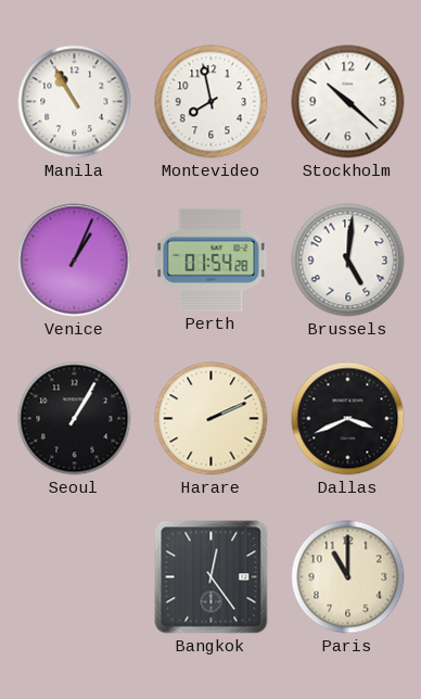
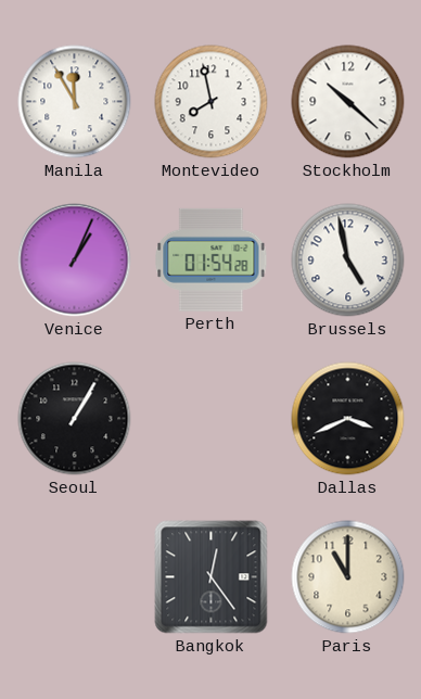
Manila: 10:55 -> 11:55 (75, 102)
Brussels: 5:01 -> 4:58 (348, 260)
Harare: 2:11 -> none (212, 419)
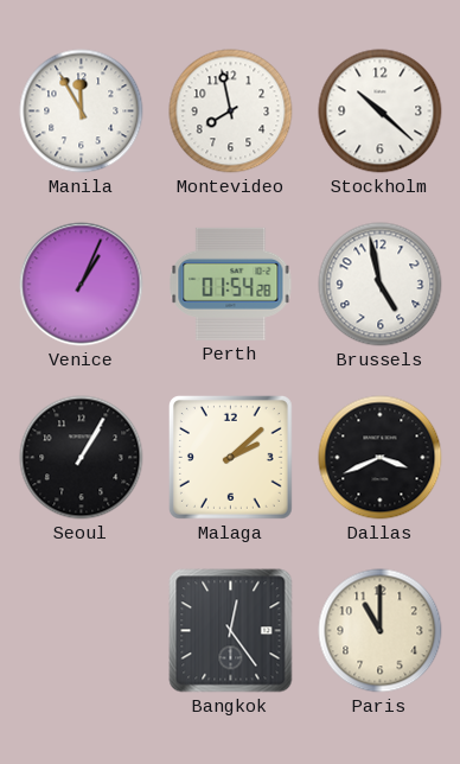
Malaga: none -> 2:08 (230, 457)
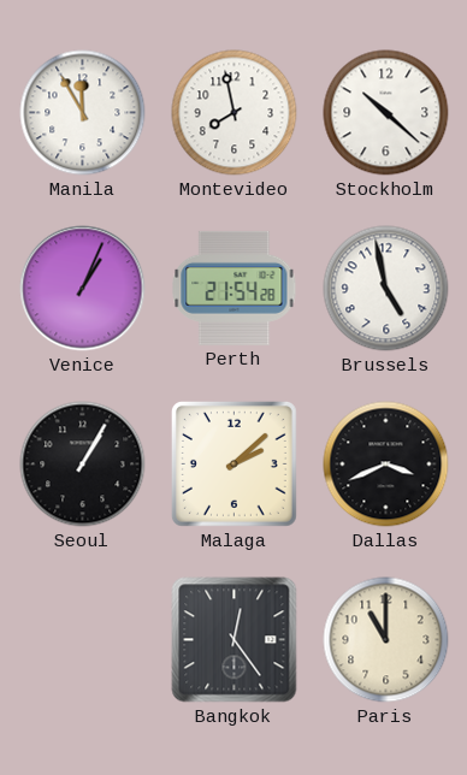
Perth: 01:54 -> 21:54 (235, 288)
